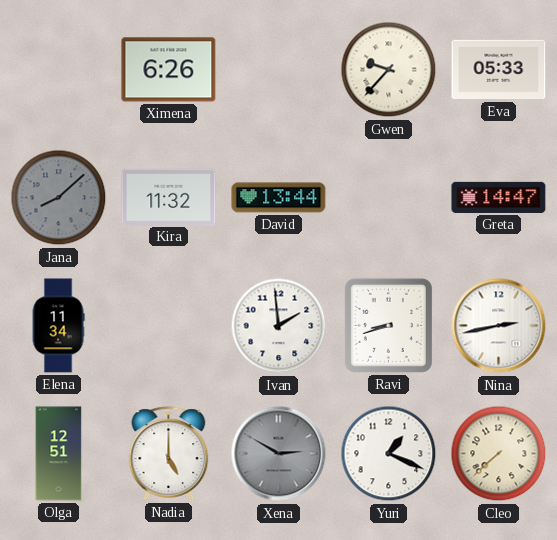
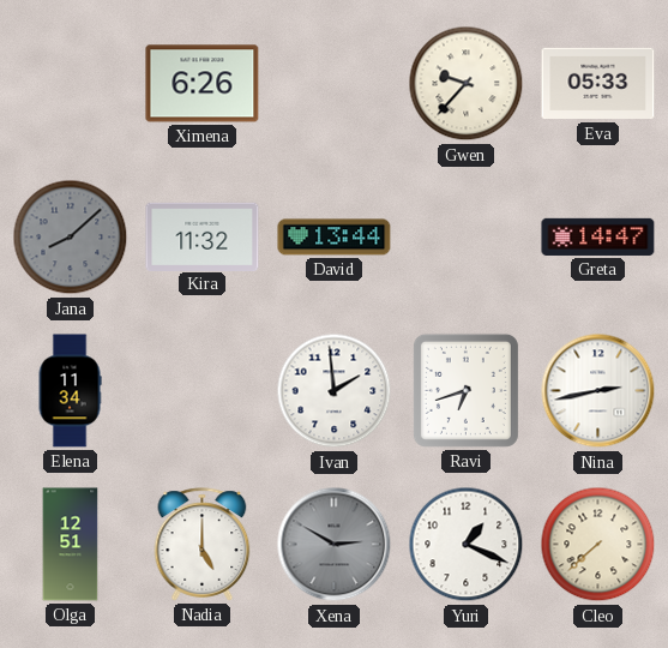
Ravi: 8:42 -> 6:42 (465, 390)
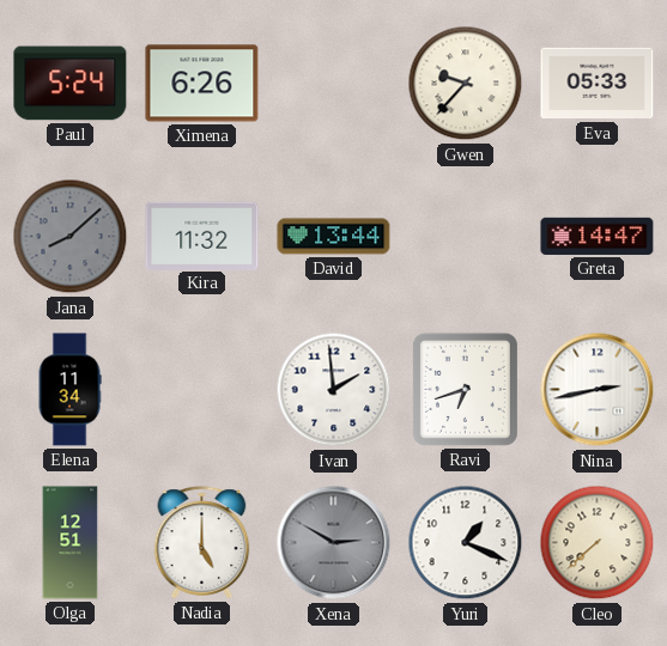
Paul: none -> 5:24 (71, 84)
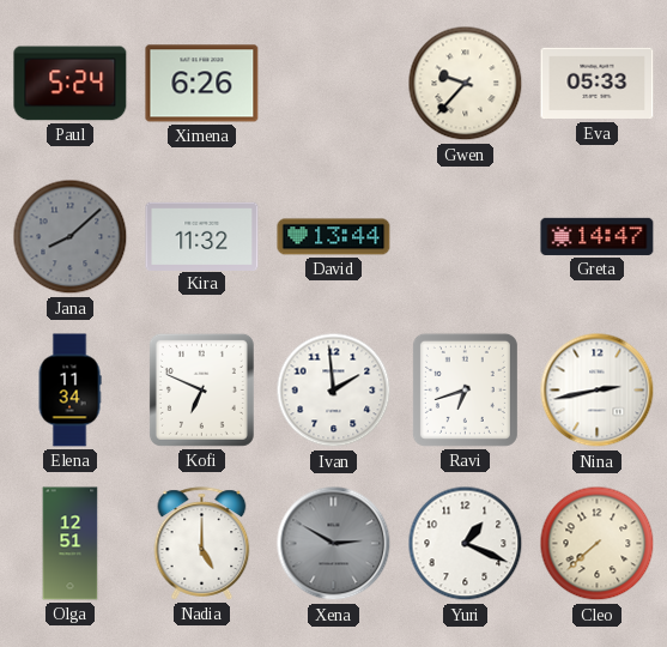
Kofi: none -> 6:49 (201, 389)
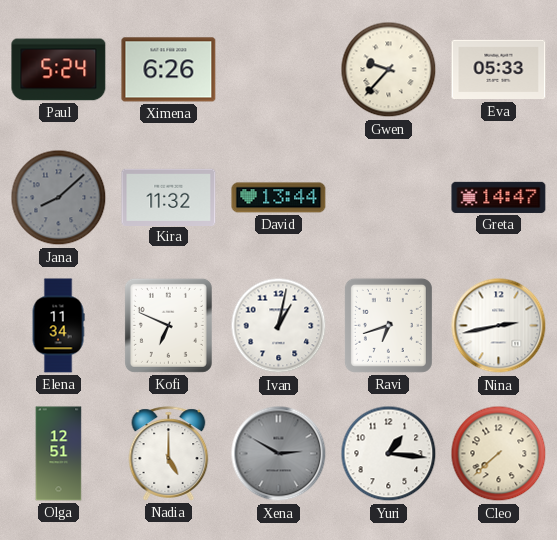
Ivan: 1:59 -> 1:02 (279, 326)
Yuri: 1:19 -> 1:16 (389, 454)
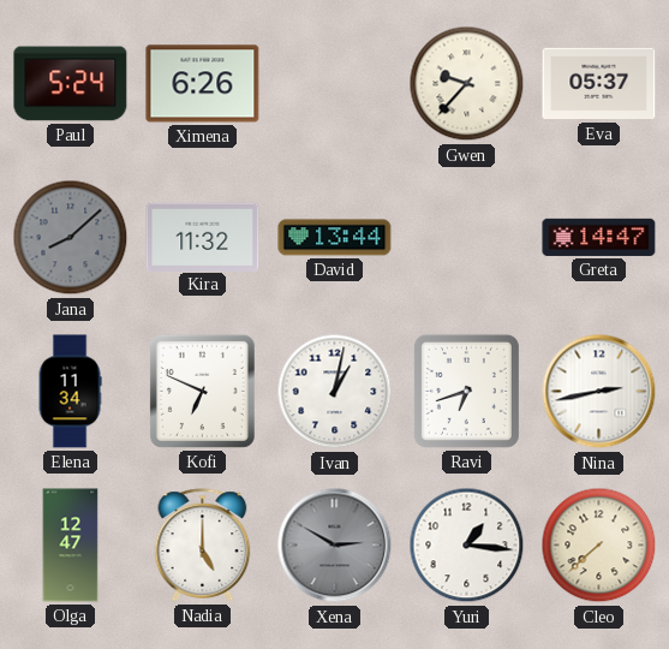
Eva: 05:33 -> 05:37 (599, 84)
Olga: 12:51 -> 12:47 (71, 546)
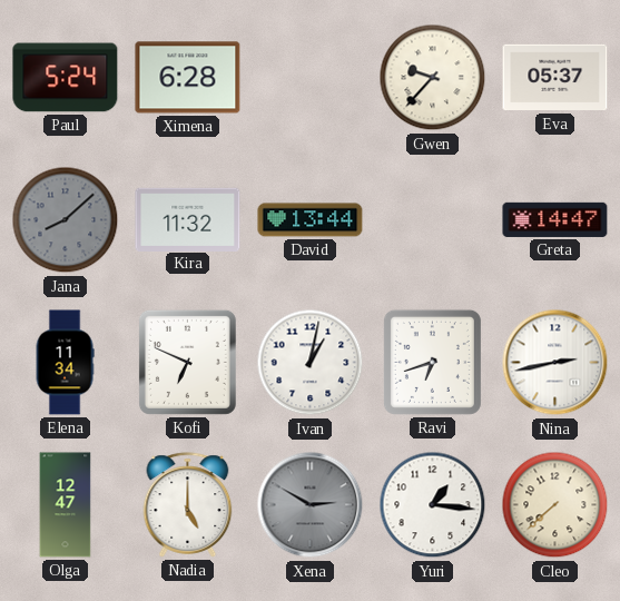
Ximena: 6:26 -> 6:28 (188, 78)
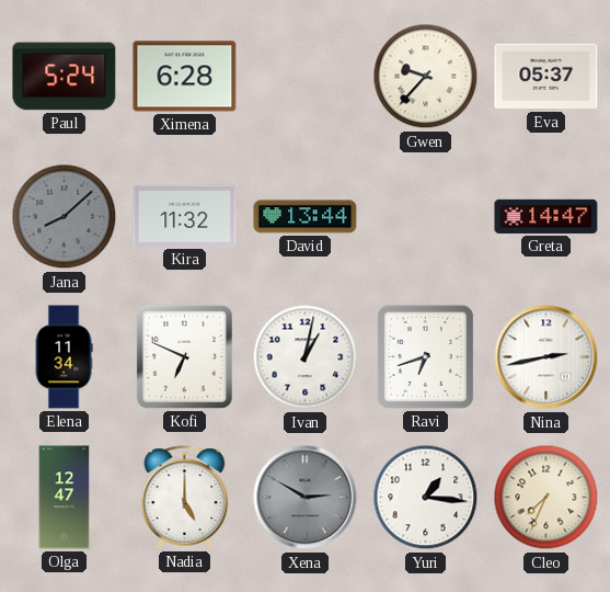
Cleo: 7:38 -> 7:34 (546, 498)
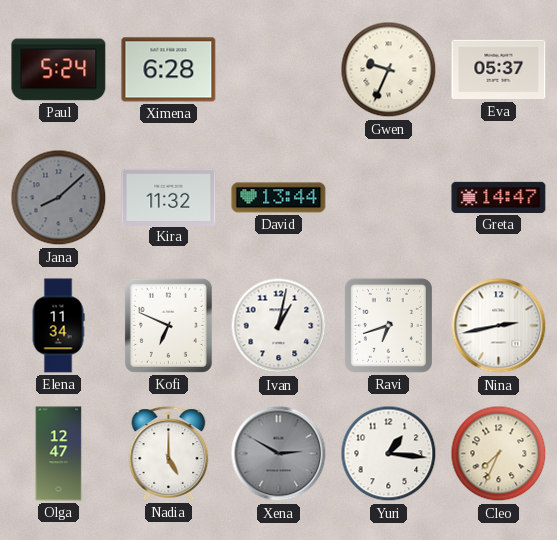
Gwen: 9:37 -> 9:34 (389, 70)
